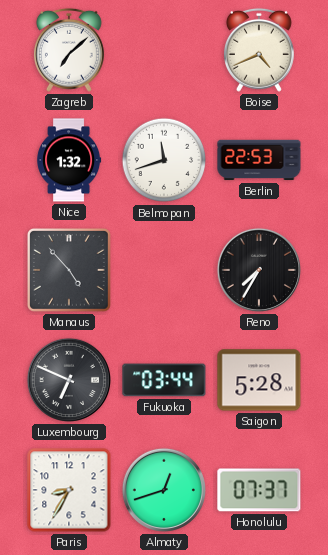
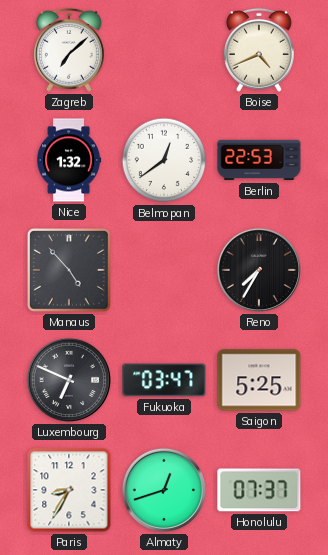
Belmopan: 11:42 -> 12:39 (164, 160)
Fukuoka: 03:44 -> 03:47 (164, 380)
Saigon: 5:28 -> 5:25 (259, 380)
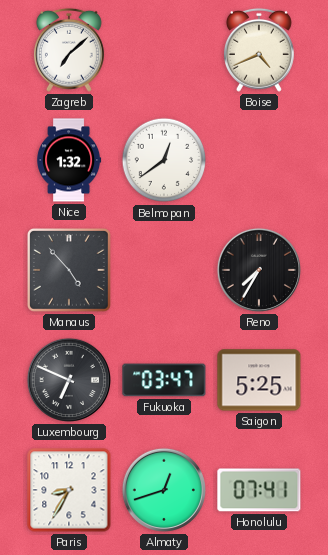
Berlin: 22:53 -> none (259, 160)
Honolulu: 07:37 -> 07:41 (259, 490)
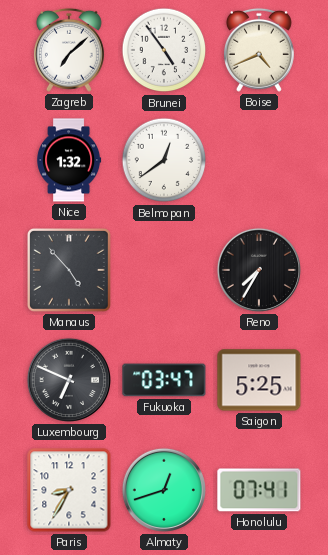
Brunei: none -> 4:54 (164, 50)
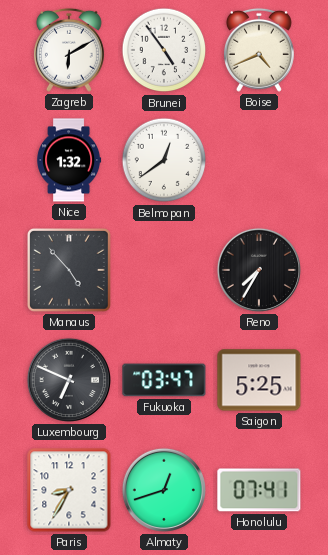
Zagreb: 7:08 -> 6:10 (69, 50)
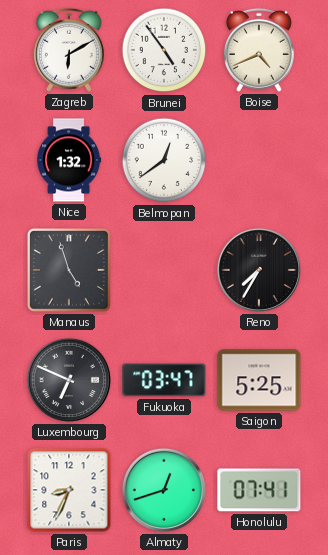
Manaus: 4:53 -> 4:57 (70, 271)
Paris: 8:35 -> 8:34 (69, 490)
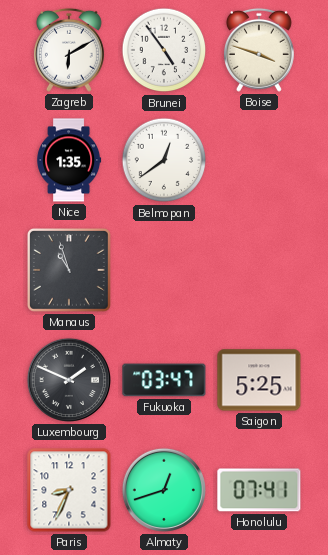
Boise: 4:41 -> 3:48 (259, 50)
Nice: 1:32 -> 1:35 (69, 160)
Manaus: 4:57 -> 10:57 (70, 271)
Reno: 7:35 -> none (259, 270)
Luxembourg: 6:49 -> 1:49 (69, 380)
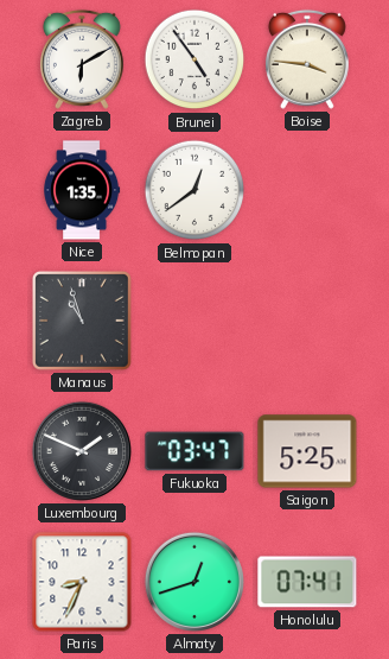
Boise: 3:48 -> 3:46 (307, 59)
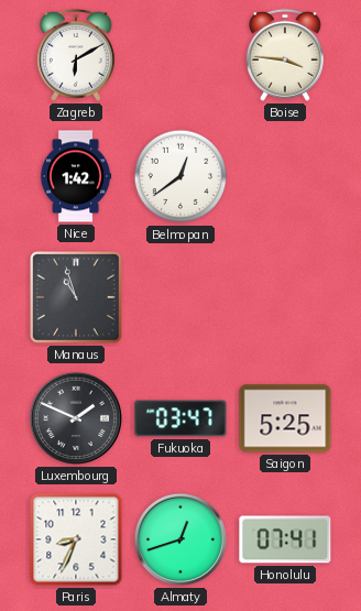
Brunei: 4:54 -> none (194, 59)
Nice: 1:35 -> 1:42 (76, 176)
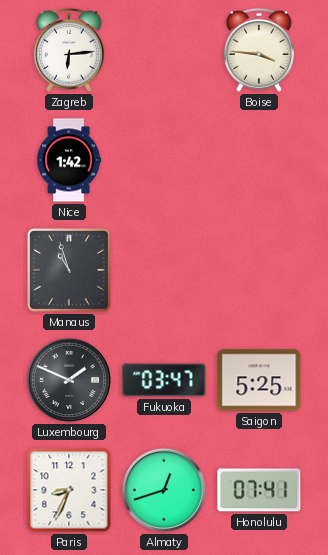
Zagreb: 6:10 -> 6:14 (69, 50)
Belmopan: 12:39 -> none (180, 176)
